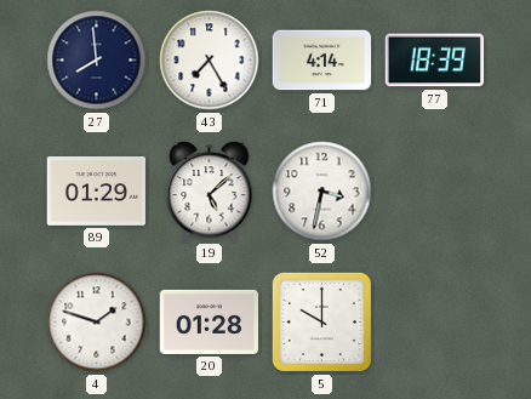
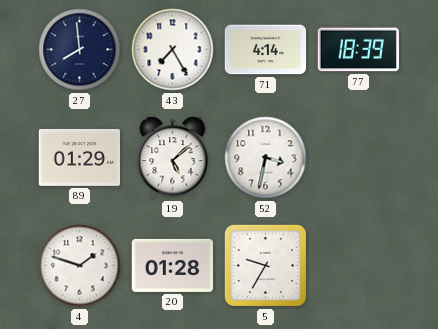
5: 10:00 -> 9:35 (265, 265)
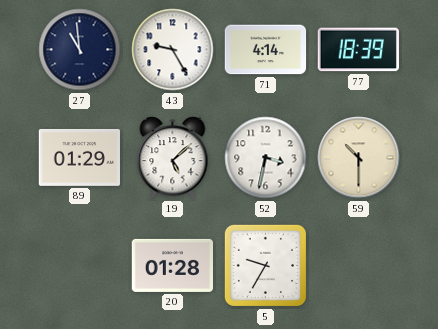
27: 7:59 -> 10:59 (80, 50)
43: 7:25 -> 9:25 (173, 50)
59: none -> 10:30 (359, 158)
4: 1:48 -> none (80, 266)
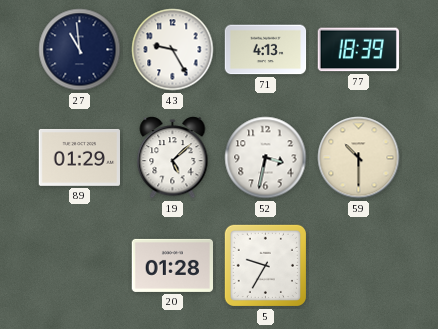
71: 4:14 -> 4:13 (266, 50)
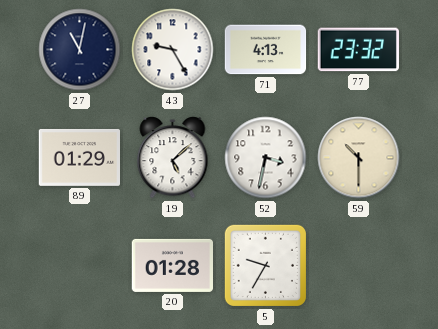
27: 10:59 -> 11:02 (80, 50)
77: 18:39 -> 23:32 (358, 50)
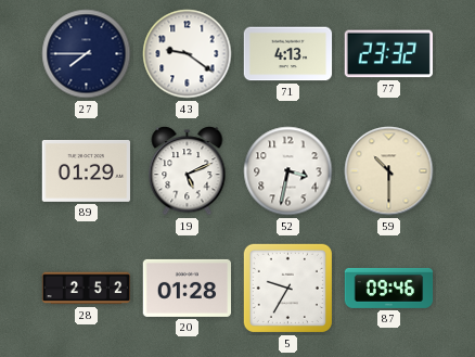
27: 11:02 -> 7:45 (87, 54)
43: 9:25 -> 9:21 (188, 54)
19: 5:08 -> 5:11 (188, 171)
28: none -> 2:52 (87, 289)
87: none -> 09:46 (389, 288)
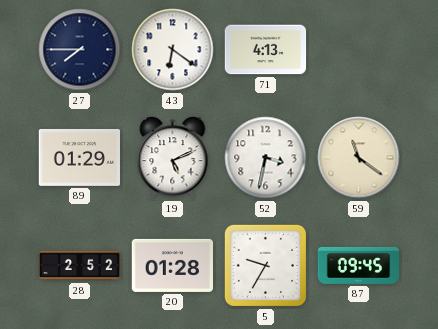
43: 9:21 -> 6:21 (173, 50)
77: 23:32 -> none (388, 54)
59: 10:30 -> 11:21 (359, 158)
87: 09:46 -> 09:45 (359, 265)
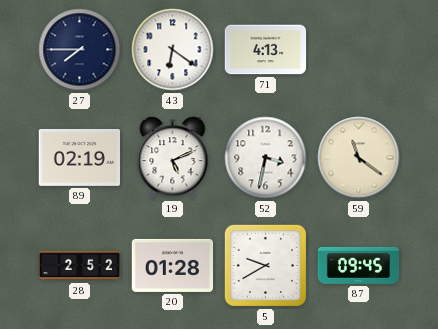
89: 01:29 -> 02:19 (80, 157)
5: 9:35 -> 9:40 (265, 265)
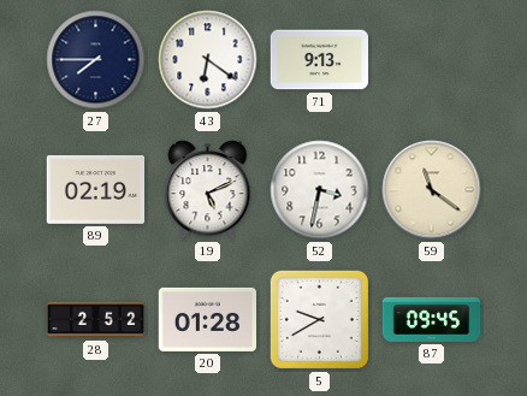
71: 4:13 -> 9:13 (320, 60)
